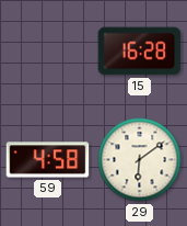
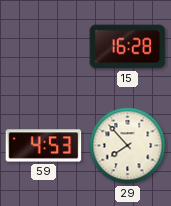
59: 4:58 -> 4:53 (44, 146)
29: 6:09 -> 7:53 (128, 146)
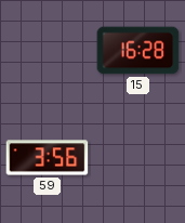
59: 4:53 -> 3:56 (48, 158)
29: 7:53 -> none (128, 146)
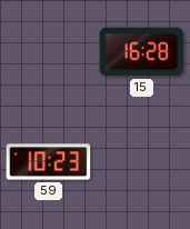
59: 3:56 -> 10:23 (49, 162)
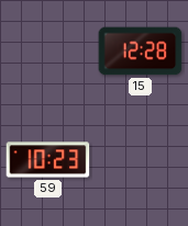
15: 16:28 -> 12:28 (141, 52)
